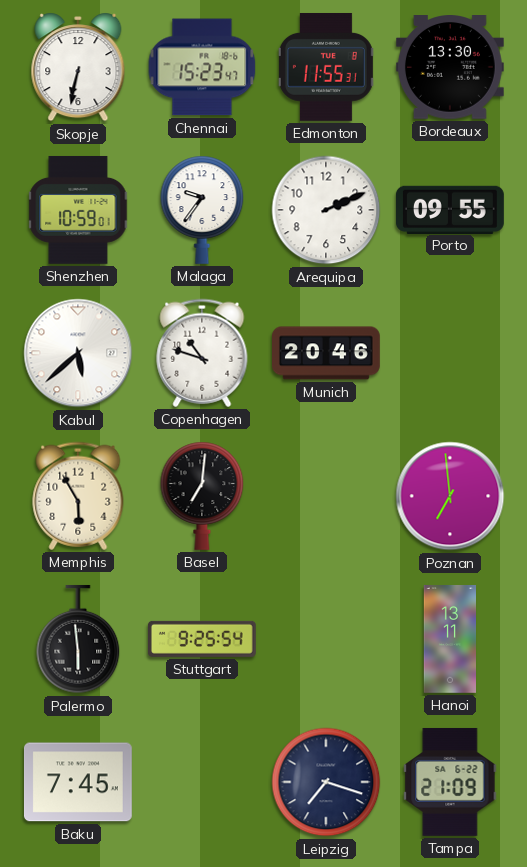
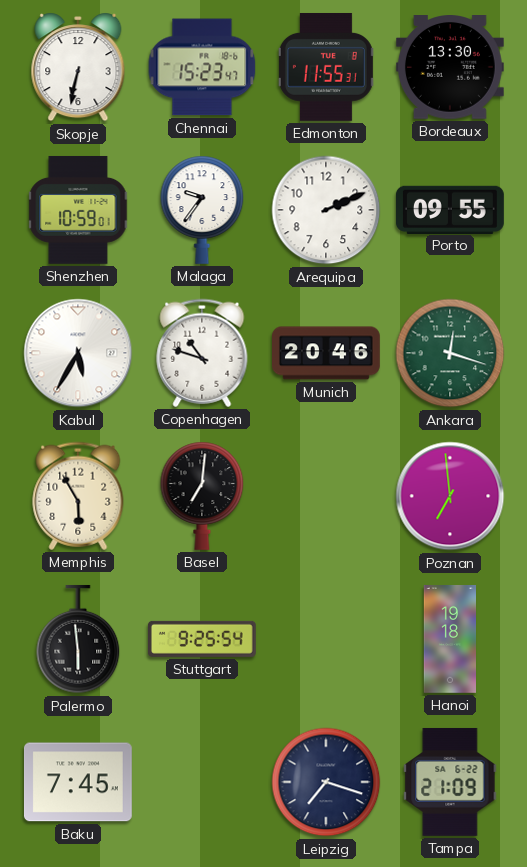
Kabul: 5:38 -> 5:35 (78, 353)
Ankara: none -> 12:18 (450, 353)
Hanoi: 13:11 -> 19:18 (449, 640)
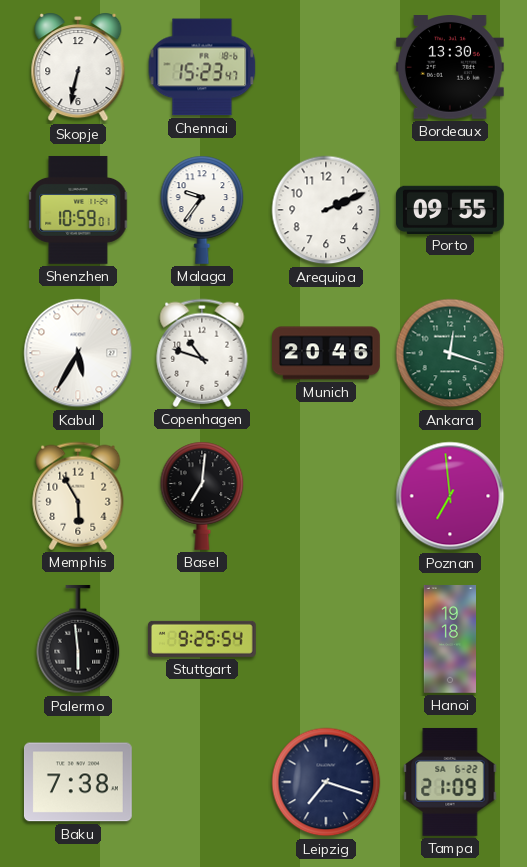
Edmonton: 11:55 -> none (326, 67)
Baku: 7:45 -> 7:38 (78, 782)
